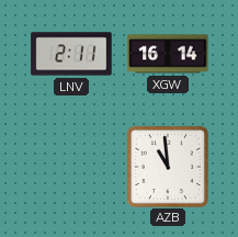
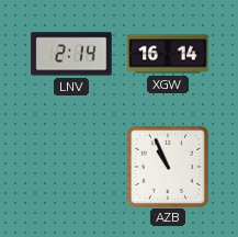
LNV: 2:11 -> 2:14 (71, 54)
AZB: 10:59 -> 10:56 (167, 166)
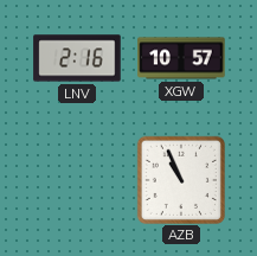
LNV: 2:14 -> 2:16 (77, 58)
XGW: 16:14 -> 10:57 (181, 58)
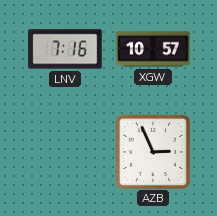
LNV: 2:16 -> 7:16 (65, 49)
AZB: 10:56 -> 2:56 (152, 151)
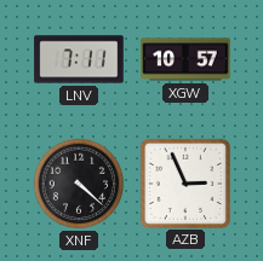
LNV: 7:16 -> 7:11 (79, 59)
XNF: none -> 4:22 (79, 184)
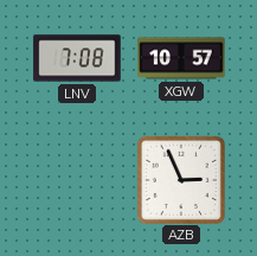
LNV: 7:11 -> 7:08 (77, 58)
XNF: 4:22 -> none (79, 184)
